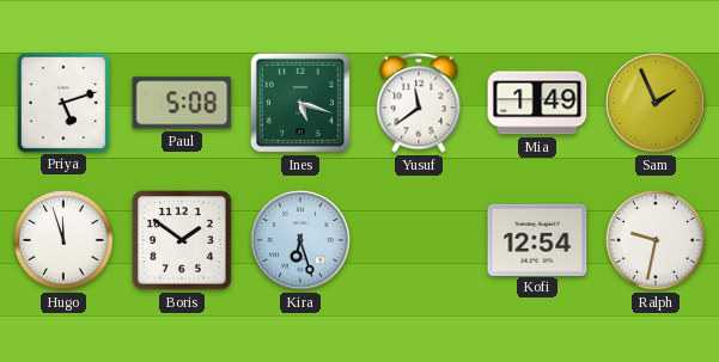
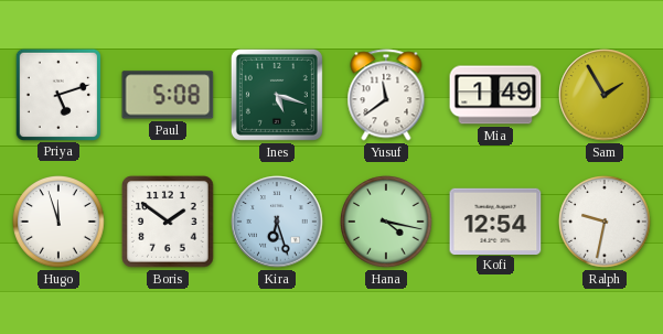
Sam: 1:56 -> 1:55 (605, 95)
Hana: none -> 4:17 (386, 222)
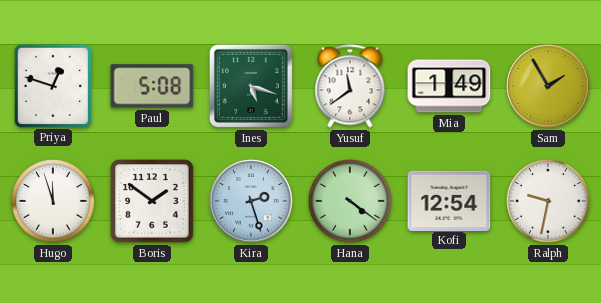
Priya: 5:12 -> 12:48 (53, 85)
Kira: 6:27 -> 2:27 (251, 201)
Hana: 4:17 -> 4:21 (350, 201)
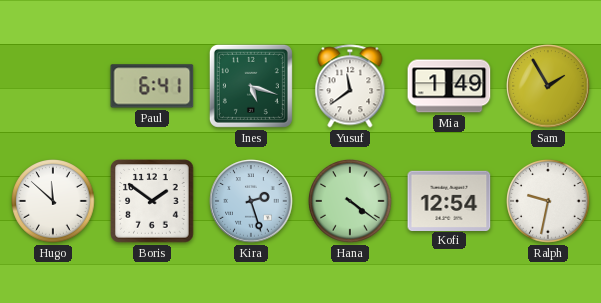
Priya: 12:48 -> none (53, 85)
Paul: 5:08 -> 6:41 (152, 86)
Hugo: 11:57 -> 11:52 (53, 201)
